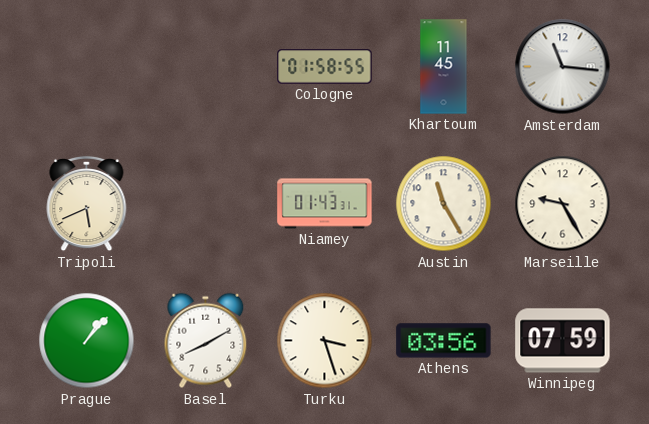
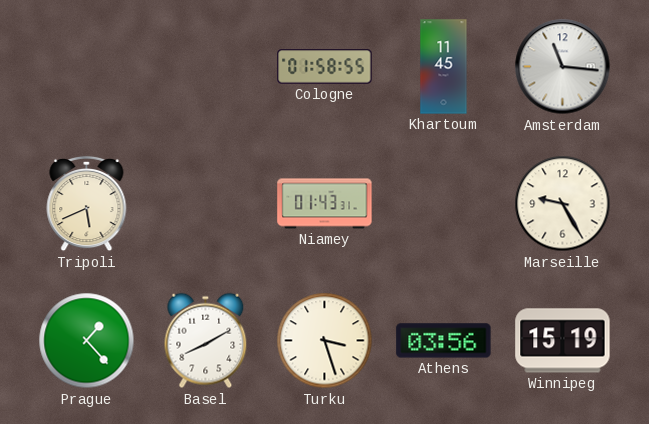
Austin: 11:25 -> none (444, 204)
Prague: 1:07 -> 1:23 (87, 341)
Winnipeg: 07:59 -> 15:19 (563, 341)
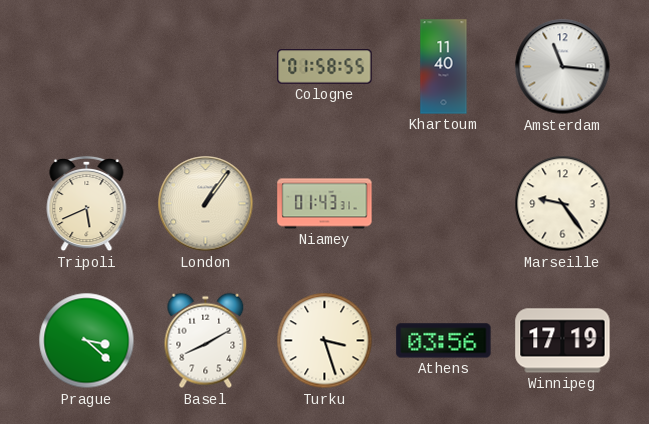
Khartoum: 11:45 -> 11:40 (444, 67)
London: none -> 1:06 (206, 204)
Marseille: 9:25 -> 9:24 (563, 204)
Prague: 1:23 -> 3:22 (87, 341)
Winnipeg: 15:19 -> 17:19 (563, 341)
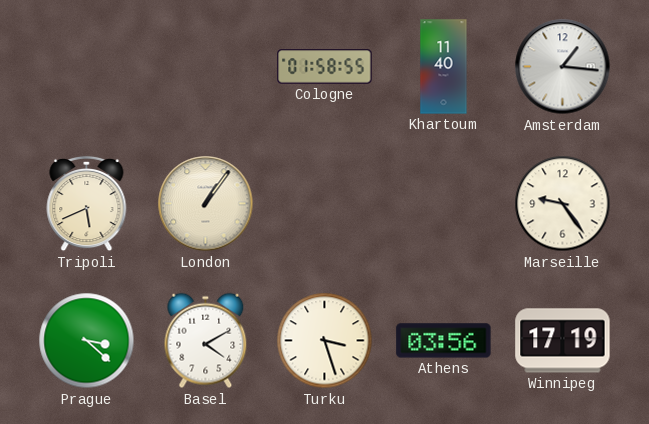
Amsterdam: 11:16 -> 1:16 (563, 67)
Niamey: 01:43 -> none (325, 204)
Basel: 8:10 -> 4:10 (206, 341)
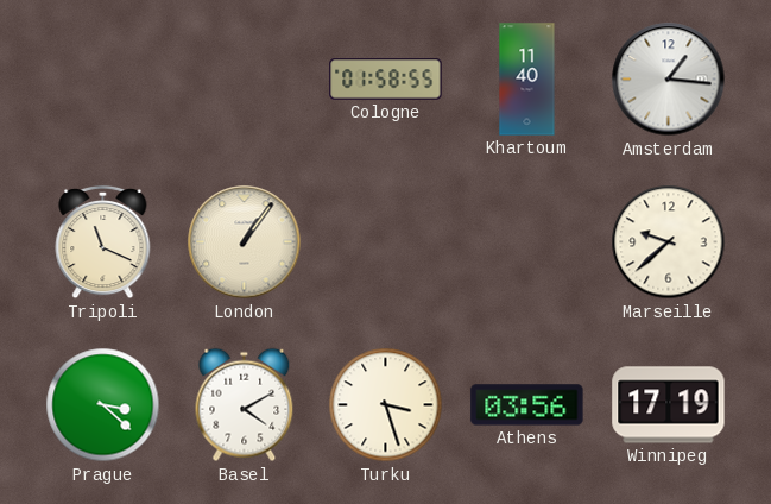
Tripoli: 5:41 -> 11:19 (103, 242)
Marseille: 9:24 -> 9:38 (669, 242)
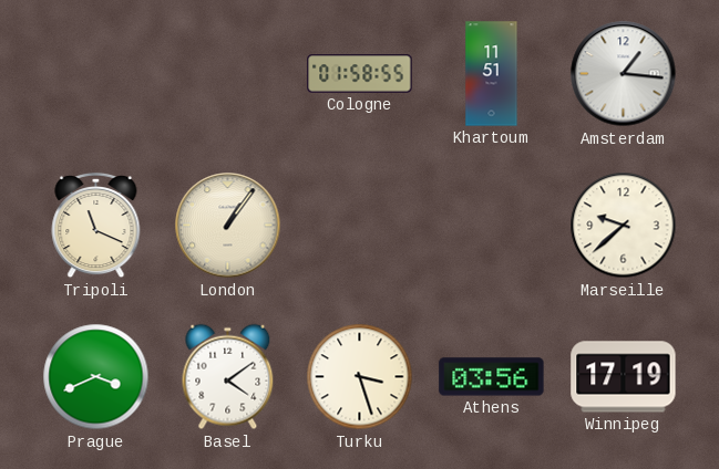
Khartoum: 11:40 -> 11:51 (492, 74)
Prague: 3:22 -> 3:41 (96, 377)
Basel: 4:10 -> 4:09 (228, 377)
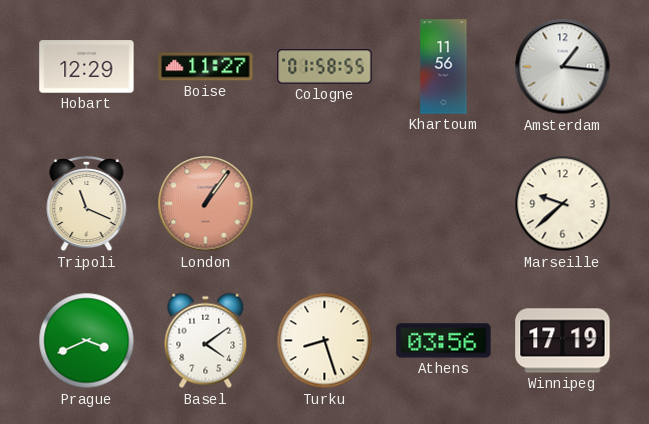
Hobart: none -> 12:29 (87, 67)
Boise: none -> 11:27 (206, 67)
Khartoum: 11:51 -> 11:56 (444, 67)
London dial: cream -> salmon (206, 204)
Turku: 3:27 -> 8:27 (325, 341)
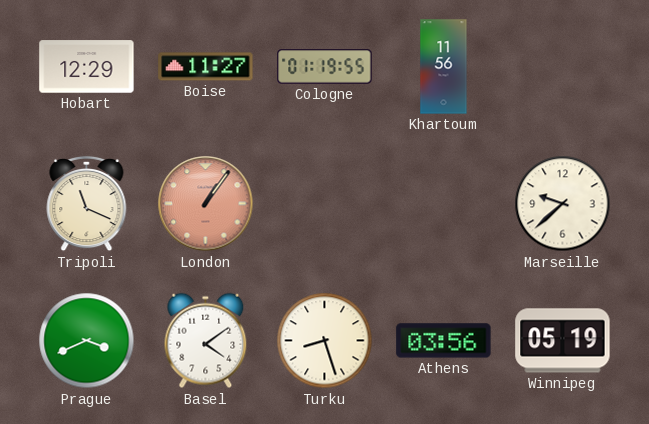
Cologne: 01:58 -> 01:19 (325, 67)
Amsterdam: 1:16 -> none (563, 67)
Winnipeg: 17:19 -> 05:19 (563, 341)
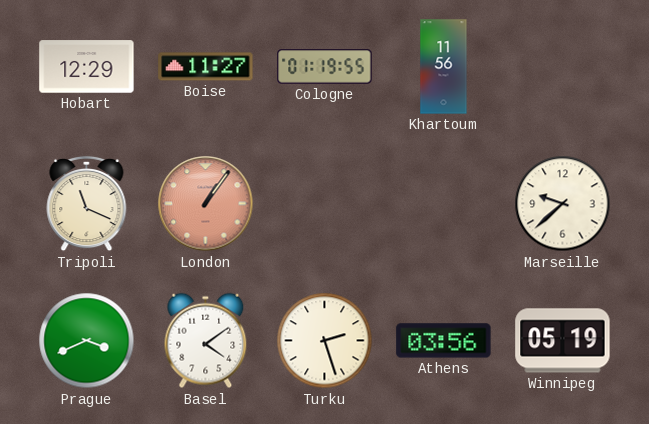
Turku: 8:27 -> 2:27 (325, 341)
